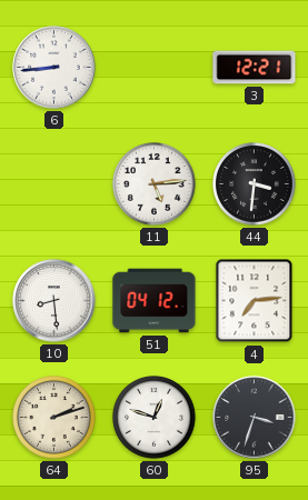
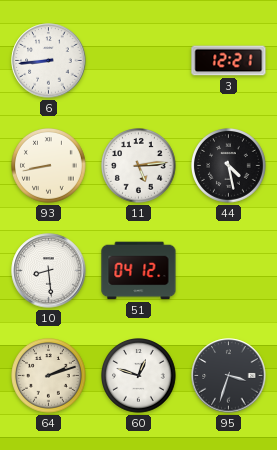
93: none -> 8:43 (49, 166)
44: 3:31 -> 4:28 (229, 166)
4: 7:14 -> none (255, 301)
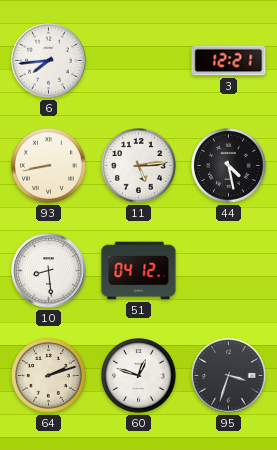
6: 8:44 -> 7:44 (49, 61)
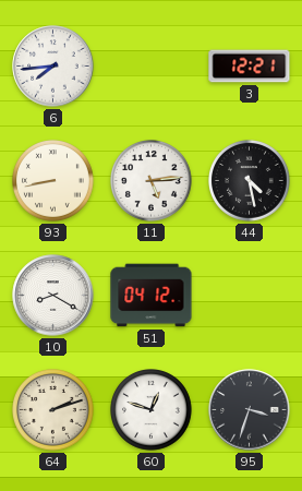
10: 8:29 -> 8:20 (53, 296)
